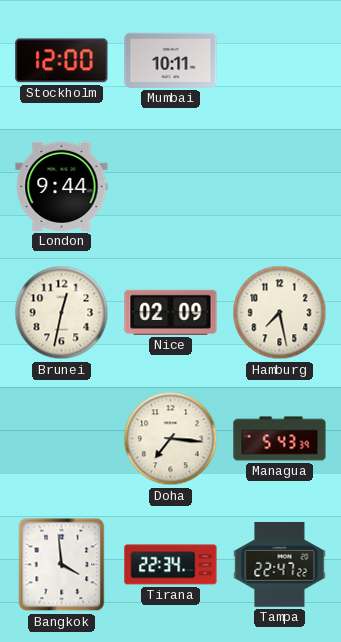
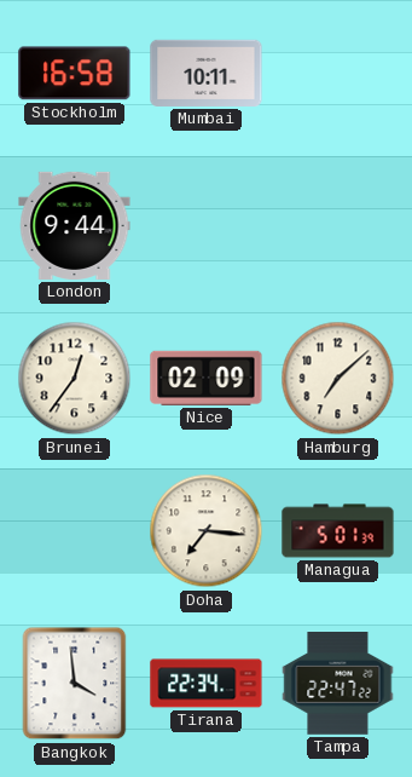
Stockholm: 12:00 -> 16:58 (75, 74)
Brunei: 12:32 -> 12:36 (75, 379)
Hamburg: 7:28 -> 7:08 (338, 379)
Managua: 5:43 -> 5:01 (338, 531)
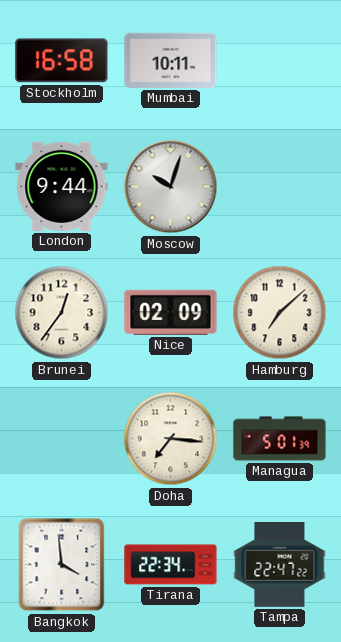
Moscow: none -> 10:03 (171, 187)
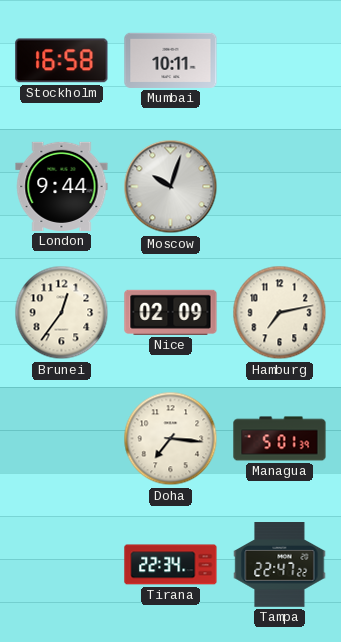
Hamburg: 7:08 -> 7:13 (280, 313)
Bangkok: 3:59 -> none (62, 565)
